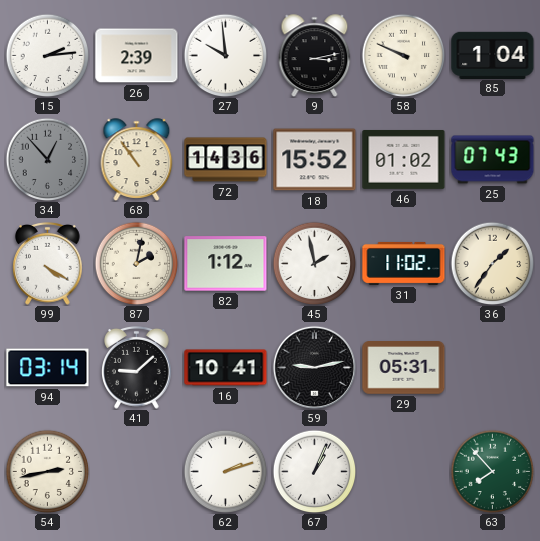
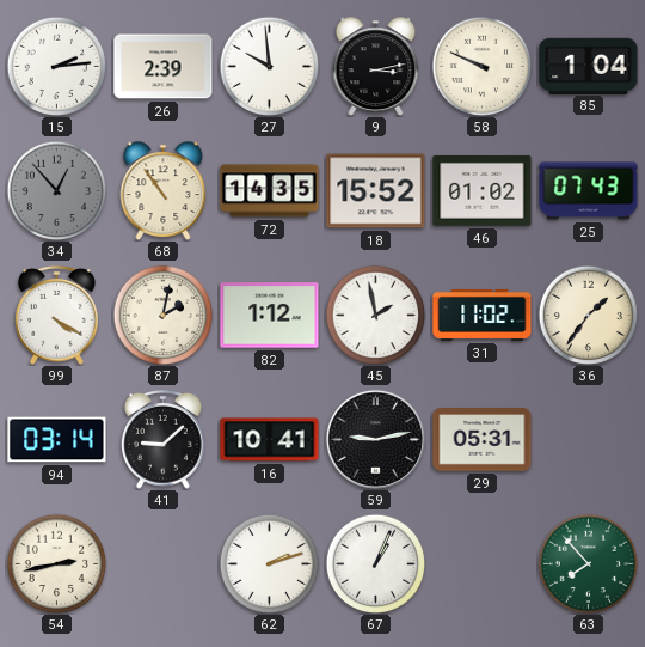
72: 14:36 -> 14:35 (270, 191)
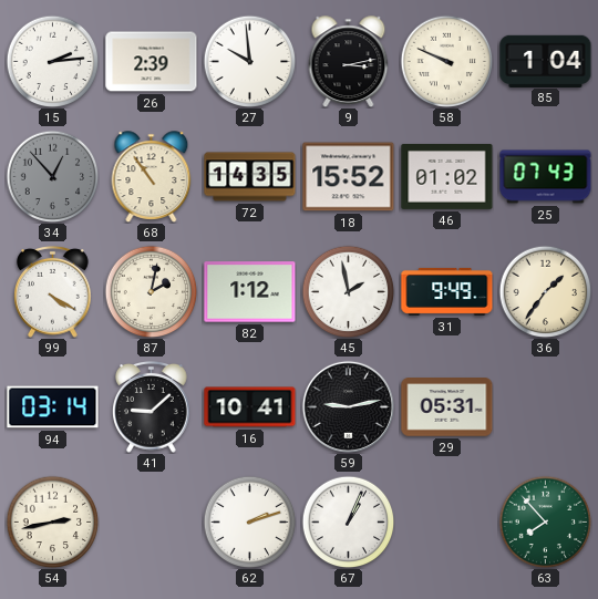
31: 11:02 -> 9:49 (447, 291)
